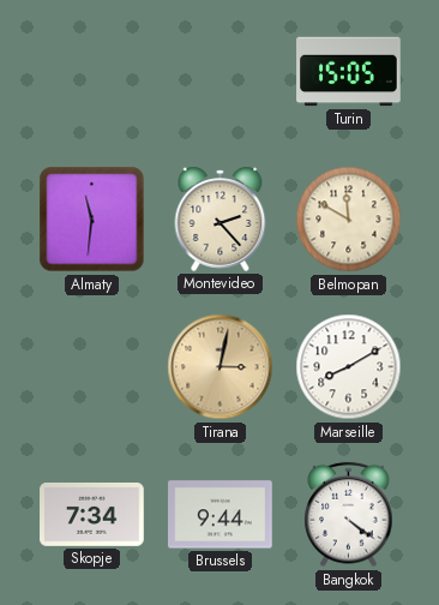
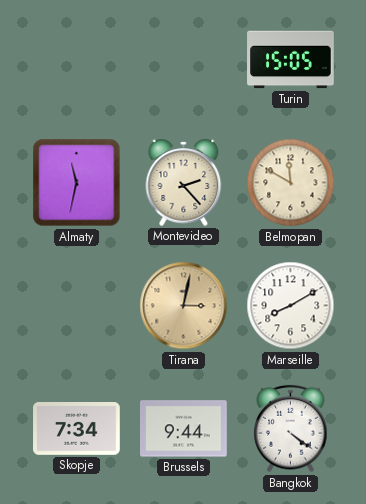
Almaty: 11:31 -> 11:32 (77, 183)
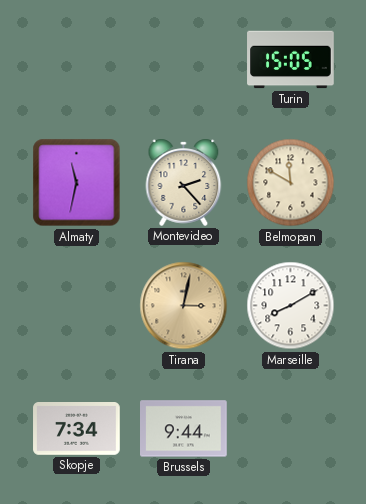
Bangkok: 4:21 -> none (291, 429)
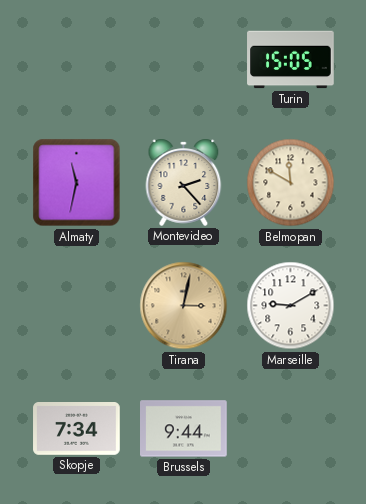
Marseille: 8:10 -> 9:10 (291, 306)
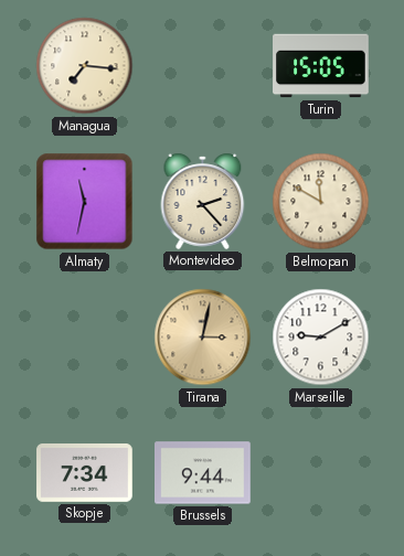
Managua: none -> 7:16 (85, 66)
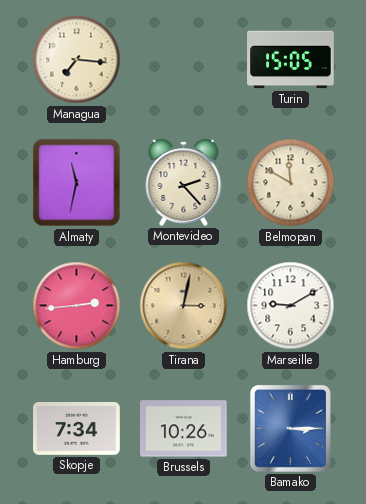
Hamburg: none -> 2:44 (77, 306)
Brussels: 9:44 -> 10:26 (184, 429)
Bamako: none -> 3:15 (290, 428)
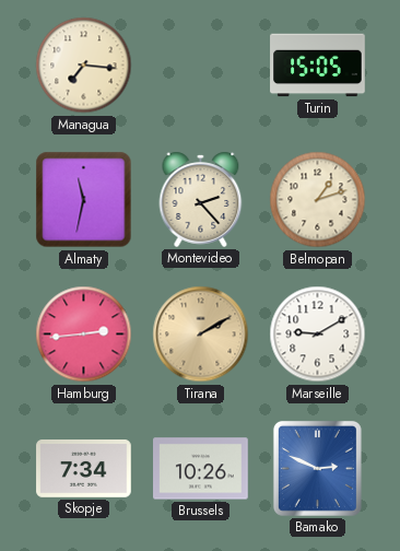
Belmopan: 11:50 -> 1:12 (318, 200)
Tirana: 3:02 -> 2:10 (201, 335)
Bamako: 3:15 -> 2:49 (317, 468)
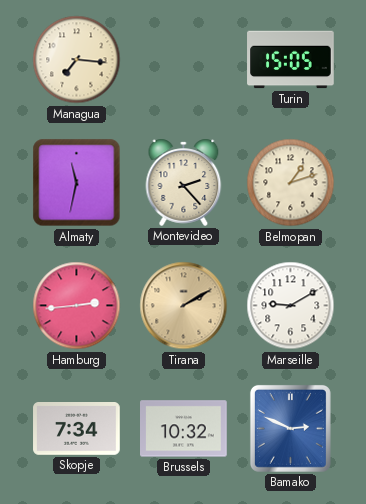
Brussels: 10:26 -> 10:32 (184, 429)
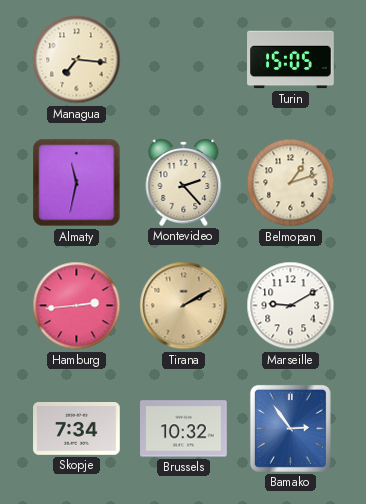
Bamako: 2:49 -> 2:54 (290, 428)
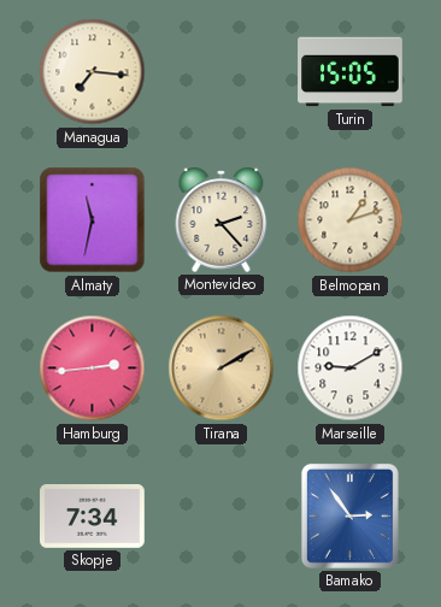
Brussels: 10:32 -> none (184, 429)
